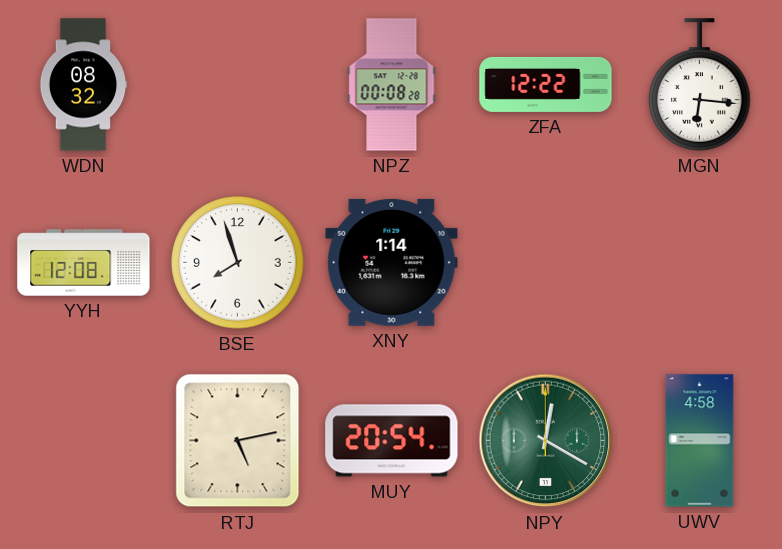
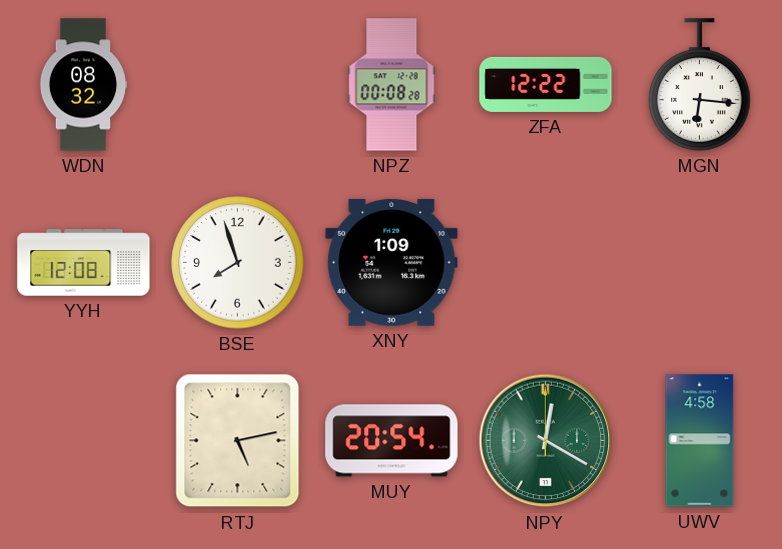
XNY: 1:14 -> 1:09 (392, 262)
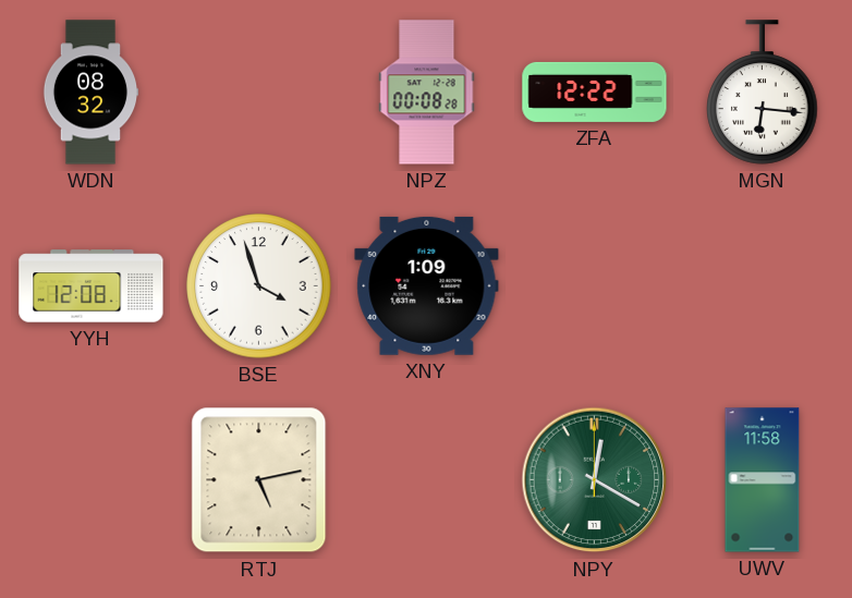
BSE: 7:57 -> 3:57 (259, 286)
MUY: 20:54 -> none (392, 441)
UWV: 4:58 -> 11:58 (763, 480)
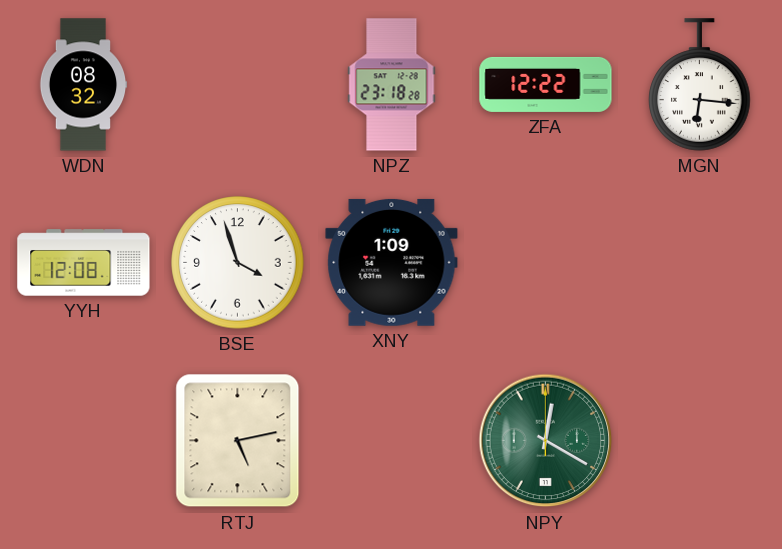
NPZ: 00:08 -> 23:18 (392, 85)
UWV: 11:58 -> none (763, 480)
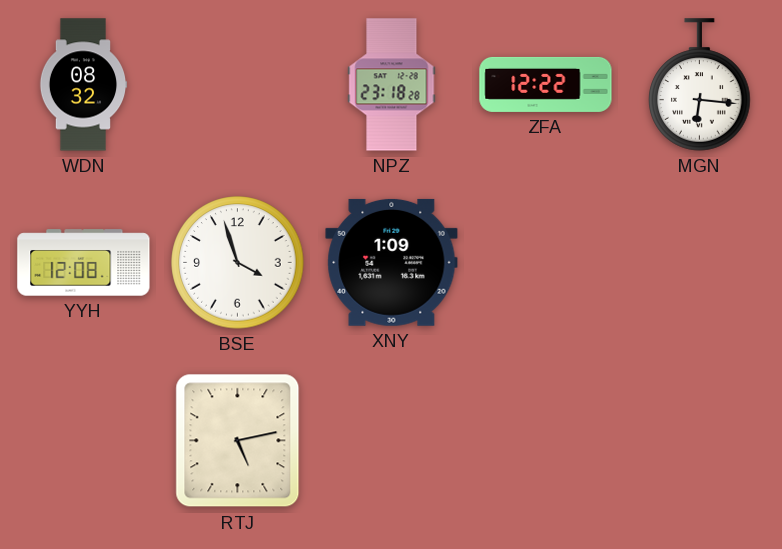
NPY: 12:20 -> none (546, 441)
